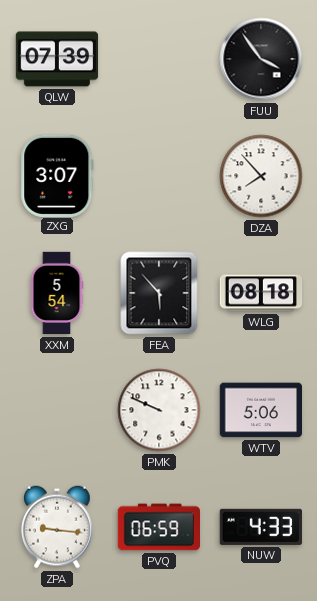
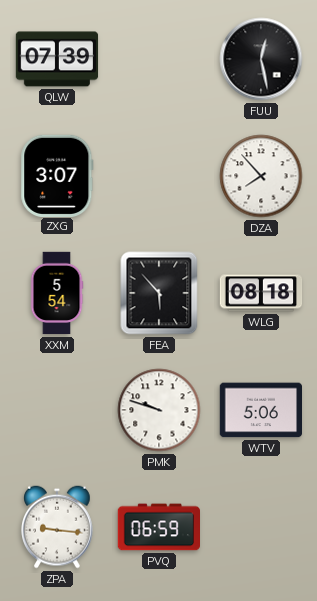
FUU: 3:54 -> 12:28 (261, 59)
PMK: 9:49 -> 9:48 (159, 410)
NUW: 4:33 -> none (261, 527)
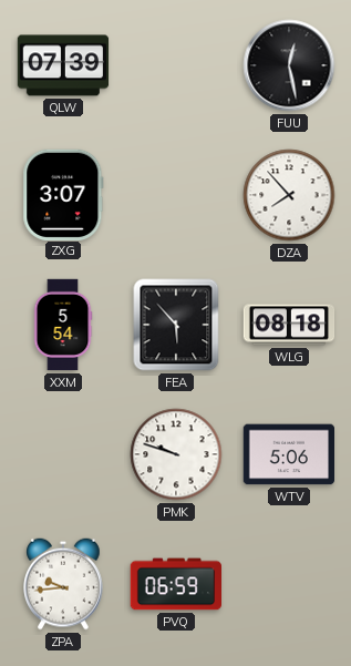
ZPA: 9:16 -> 9:44 (64, 584)
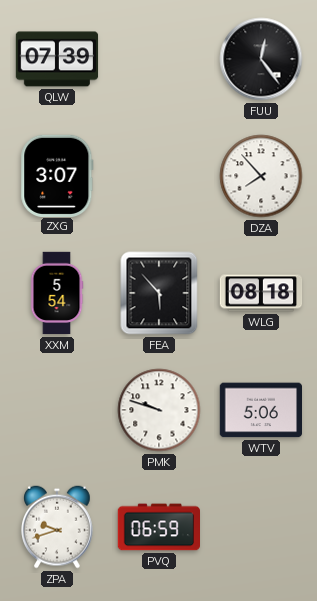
FUU: 12:28 -> 12:24 (261, 59)
ZPA: 9:44 -> 9:42 (58, 527)
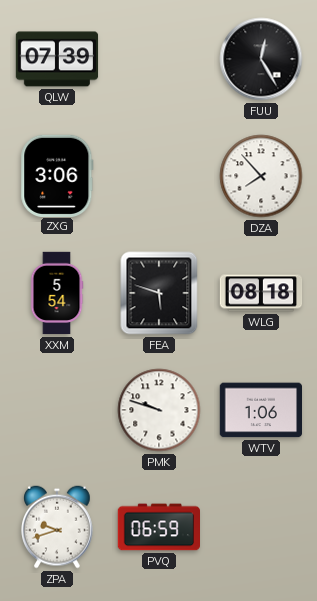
FUU: 12:24 -> 12:25 (261, 59)
ZXG: 3:07 -> 3:06 (57, 175)
FEA: 5:53 -> 5:48 (159, 293)
WTV: 5:06 -> 1:06 (260, 410)
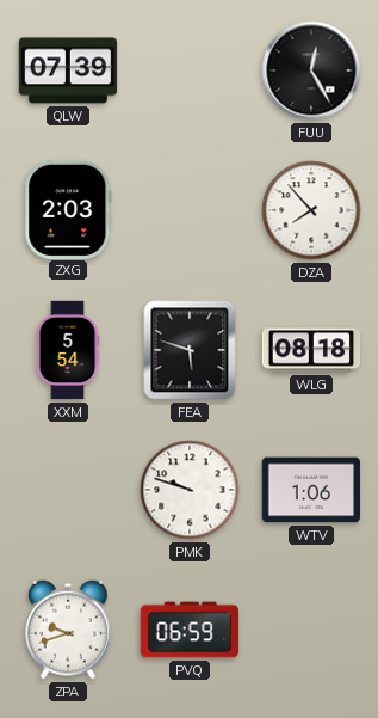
ZXG: 3:06 -> 2:03 (68, 209)
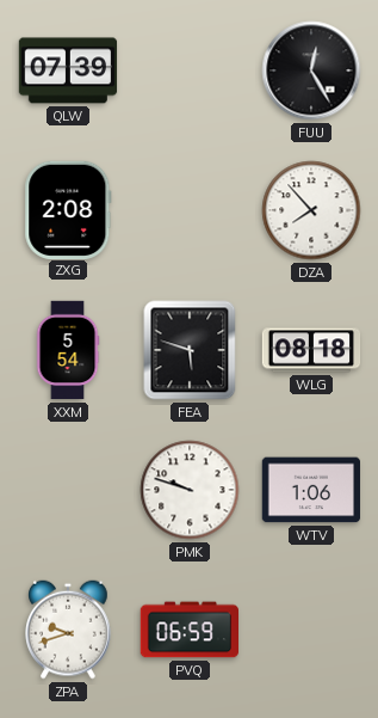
ZXG: 2:03 -> 2:08 (68, 209)
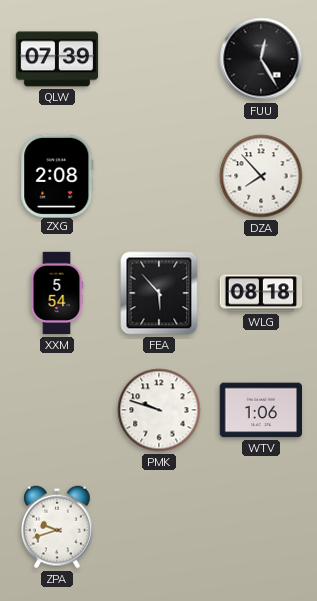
FEA: 5:48 -> 5:53 (159, 293)
PVQ: 06:59 -> none (188, 630)
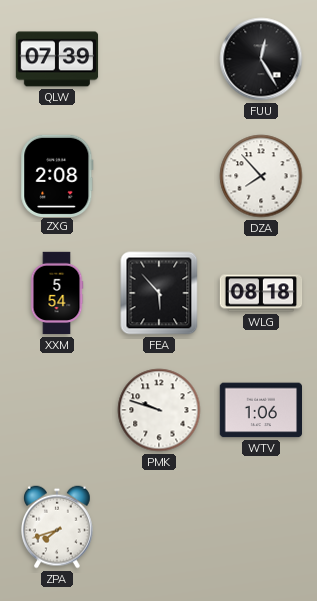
ZPA: 9:42 -> 7:42 (58, 527)
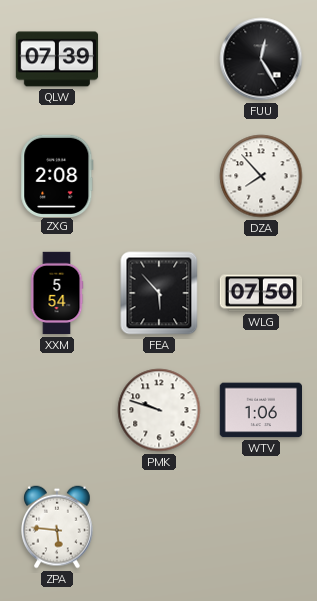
WLG: 08:18 -> 07:50 (261, 293)
ZPA: 7:42 -> 5:46 (58, 527)
